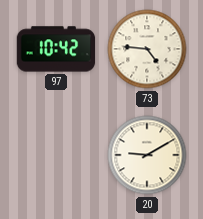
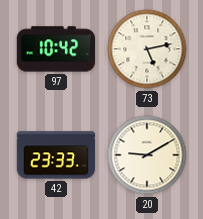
73: 4:46 -> 5:13 (147, 49)
42: none -> 23:33 (56, 155)
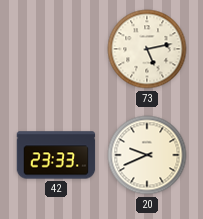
97: 10:42 -> none (56, 49)
20: 9:10 -> 9:41 (147, 155)
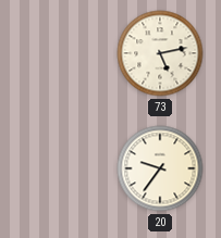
42: 23:33 -> none (56, 155)
20: 9:41 -> 9:36 (160, 168)
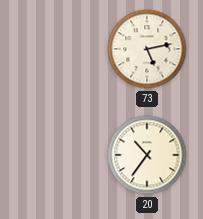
20: 9:36 -> 10:36 (147, 155)
